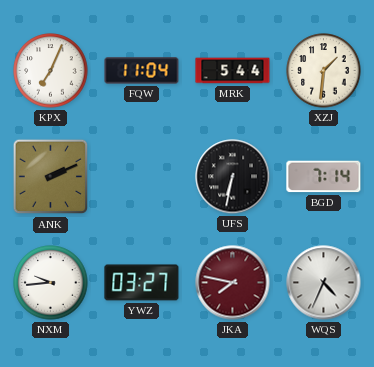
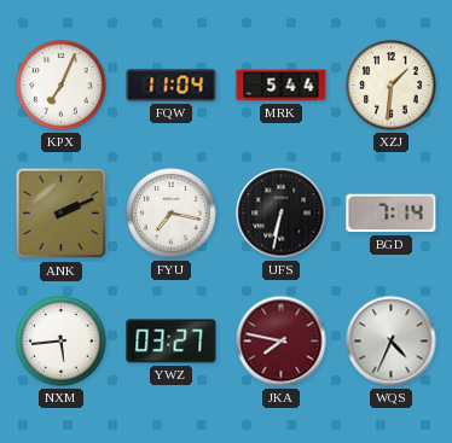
FYU: none -> 7:17 (172, 214)
NXM: 9:44 -> 5:44 (62, 342)
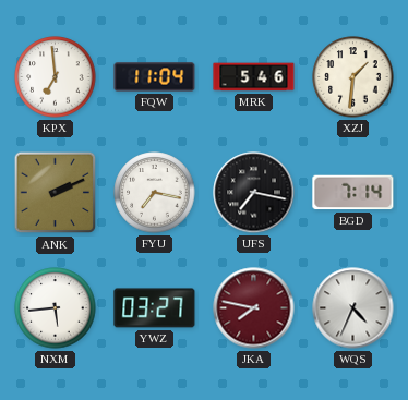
KPX: 7:04 -> 6:59 (56, 77)
MRK: 5:44 -> 5:46 (254, 77)
UFS: 6:32 -> 7:17 (254, 193)
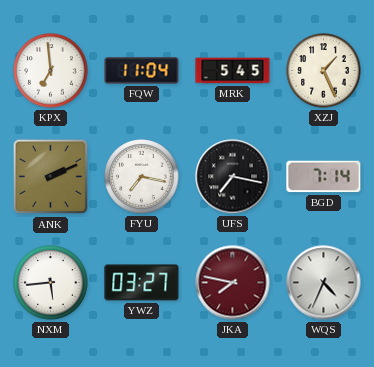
MRK: 5:46 -> 5:45 (233, 71)
XZJ: 1:31 -> 1:26 (324, 71)
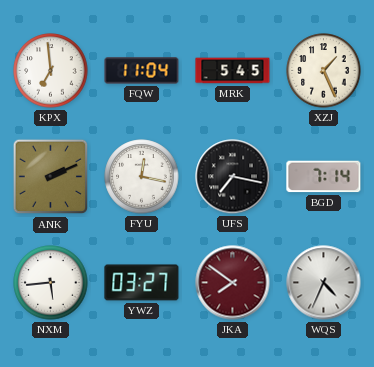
FYU: 7:17 -> 12:17 (142, 177)
JKA: 7:47 -> 7:51 (233, 283)
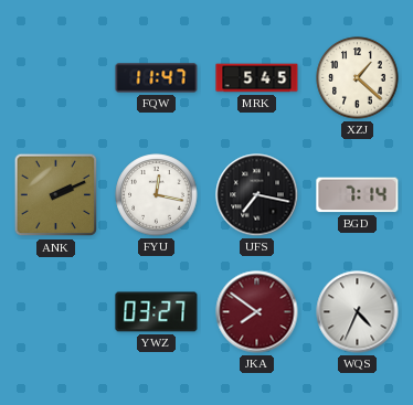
KPX: 6:59 -> none (51, 71)
FQW: 11:04 -> 11:47 (157, 78)
XZJ: 1:26 -> 1:22 (358, 78)
NXM: 5:44 -> none (51, 283)
